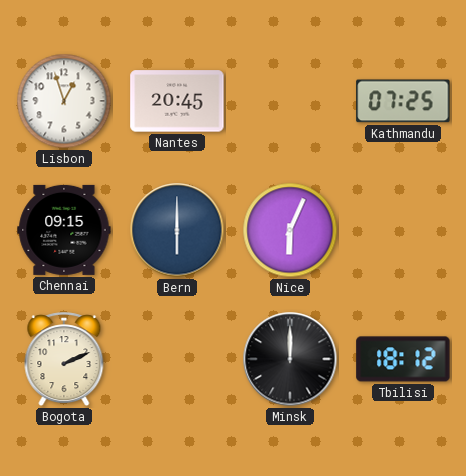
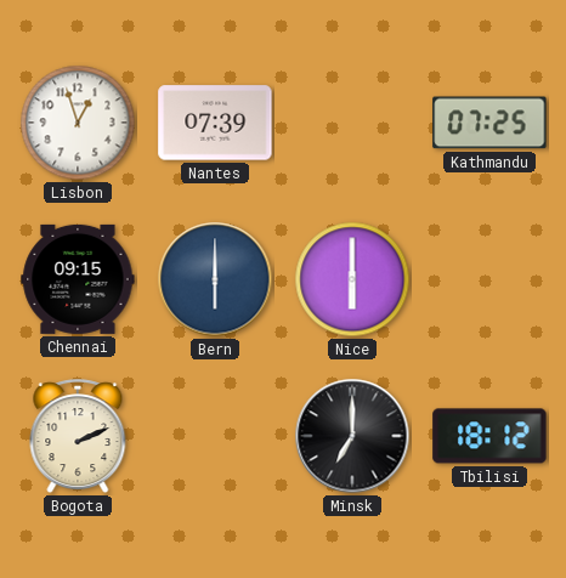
Nantes: 20:45 -> 07:39 (215, 123)
Nice: 6:04 -> 6:00 (352, 279)
Minsk: 12:00 -> 7:00 (352, 436)
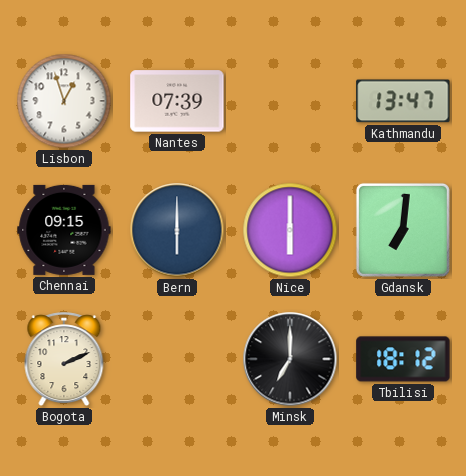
Kathmandu: 07:25 -> 13:47 (403, 101)
Gdansk: none -> 7:01 (403, 230)
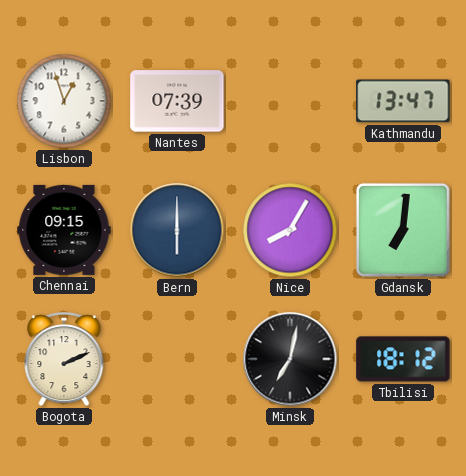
Nice: 6:00 -> 8:05 (290, 230)
Minsk: 7:00 -> 7:02 (290, 359)
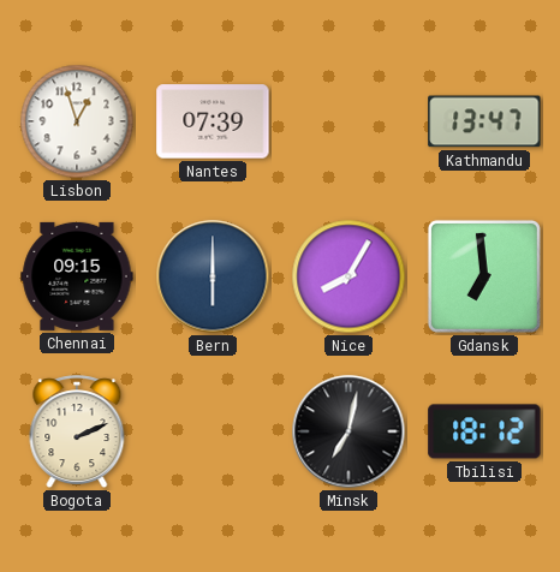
Gdansk: 7:01 -> 6:59 (484, 276)
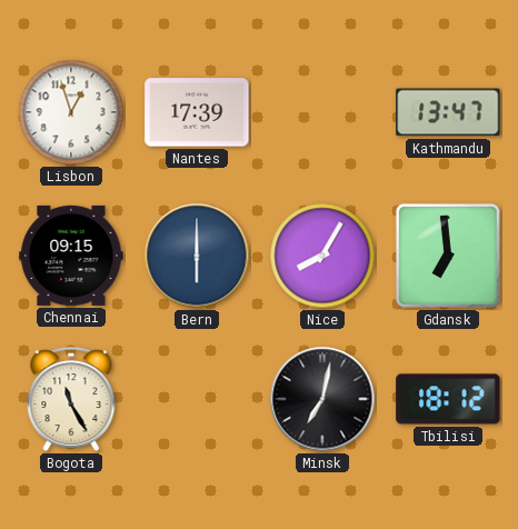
Nantes: 07:39 -> 17:39 (197, 112)
Bogota: 2:11 -> 11:25 (71, 400)
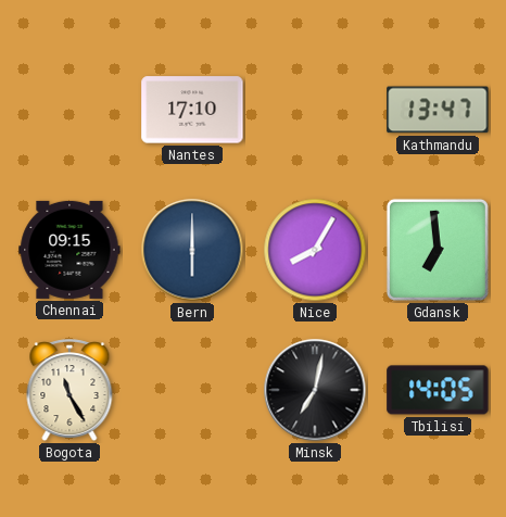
Lisbon: 12:57 -> none (71, 112)
Nantes: 17:39 -> 17:10 (192, 110)
Tbilisi: 18:12 -> 14:05 (438, 390)
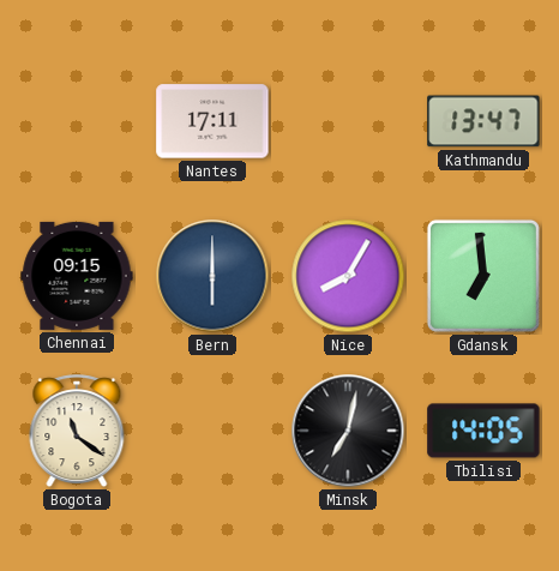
Nantes: 17:10 -> 17:11 (212, 121)
Bogota: 11:25 -> 11:21 (77, 432)
